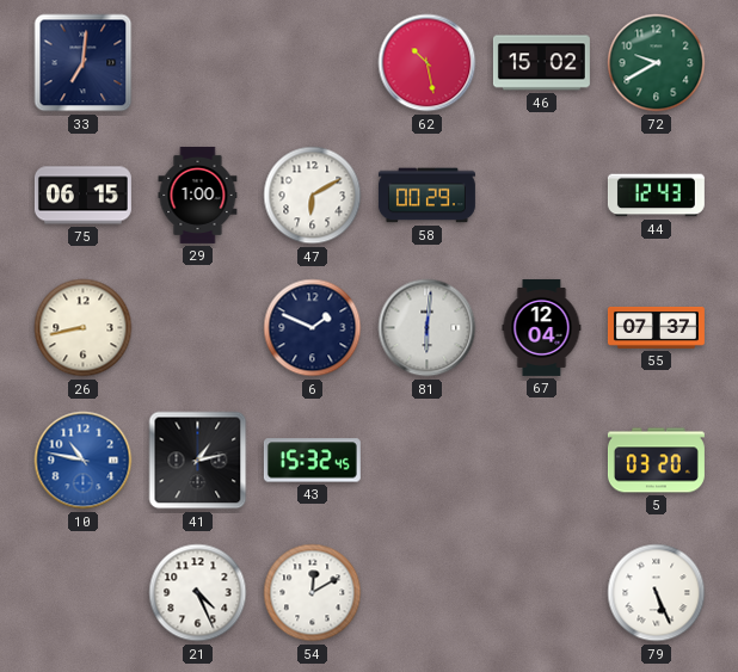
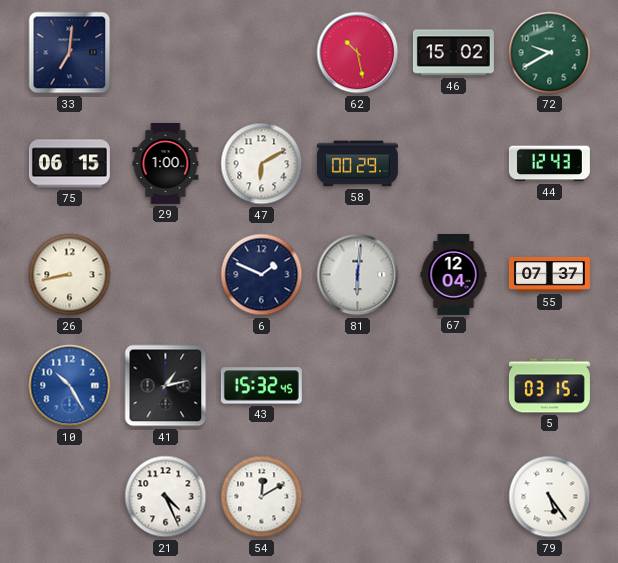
10: 10:47 -> 10:25 (70, 386)
5: 03:20 -> 03:15 (549, 386)
79: 5:26 -> 5:24 (550, 497)
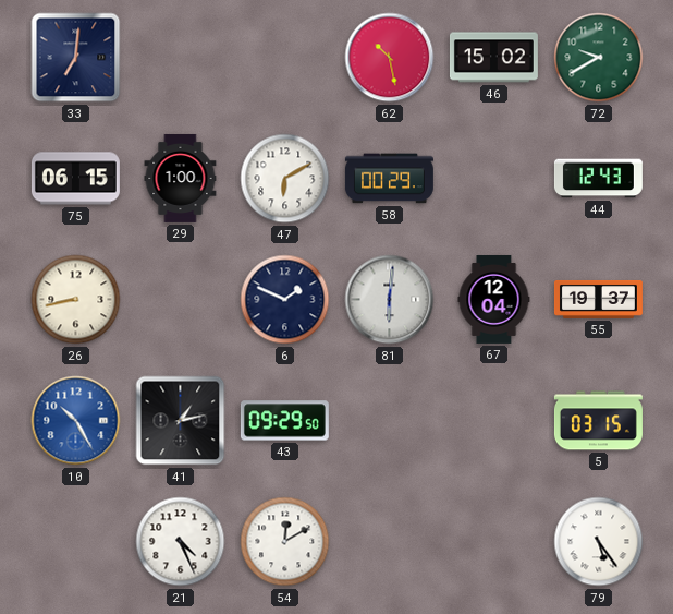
55: 07:37 -> 19:37 (598, 299)
43: 15:32 -> 09:29 (284, 421)
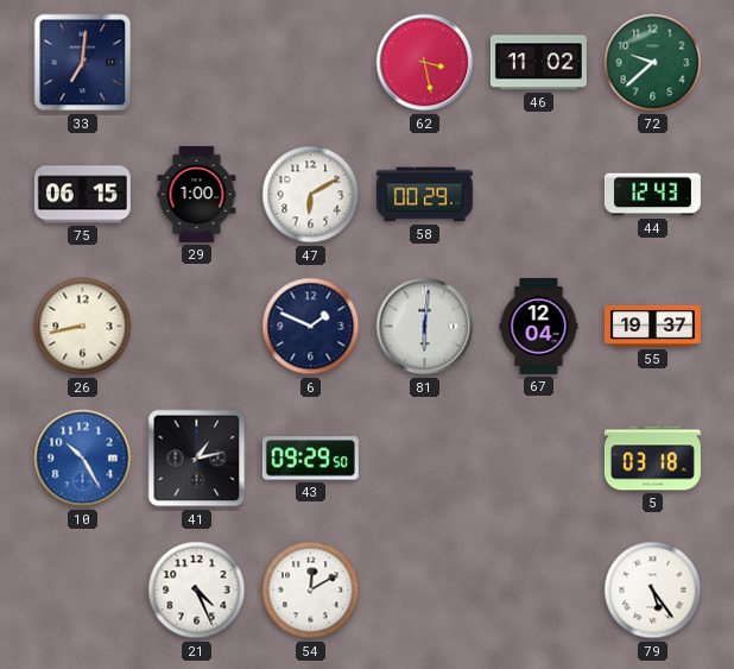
62: 10:28 -> 3:28 (425, 63)
46: 15:02 -> 11:02 (538, 63)
72: 9:40 -> 9:38 (653, 63)
5: 03:15 -> 03:18 (652, 459)
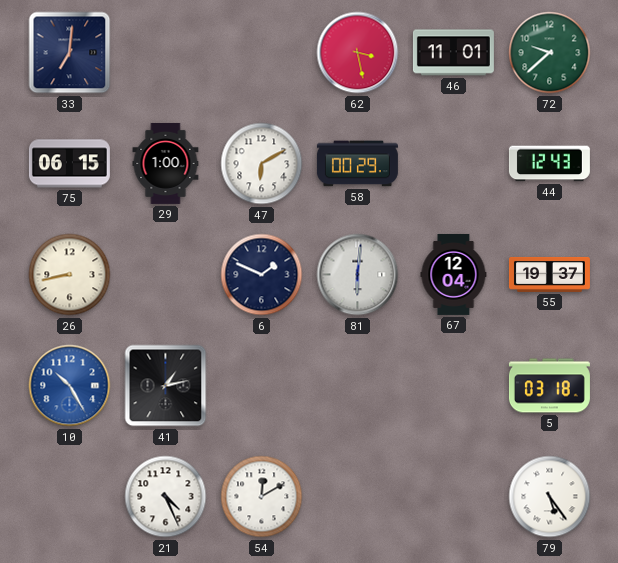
46: 11:02 -> 11:01 (453, 53)
43: 09:29 -> none (310, 459)
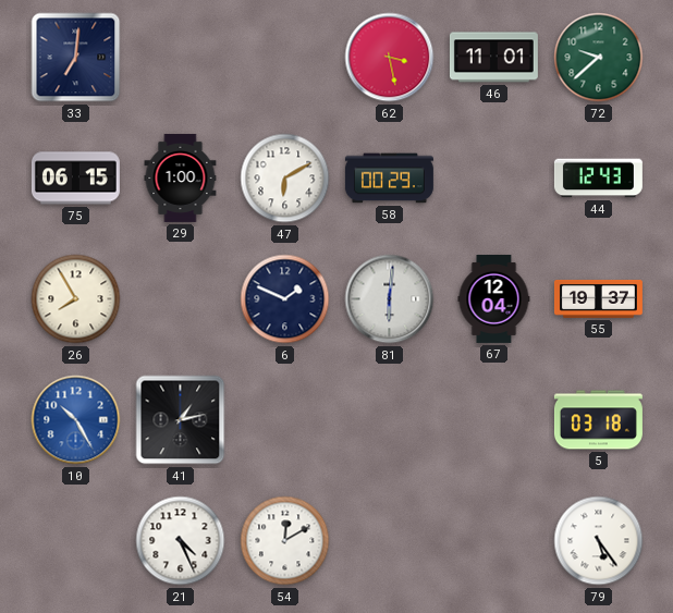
26: 8:43 -> 7:55 (76, 299)
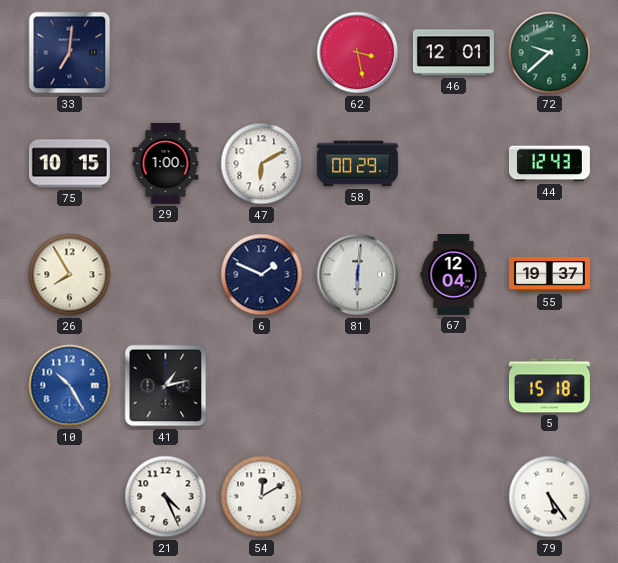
46: 11:01 -> 12:01 (453, 53)
75: 06:15 -> 10:15 (69, 164)
5: 03:18 -> 15:18 (549, 386)
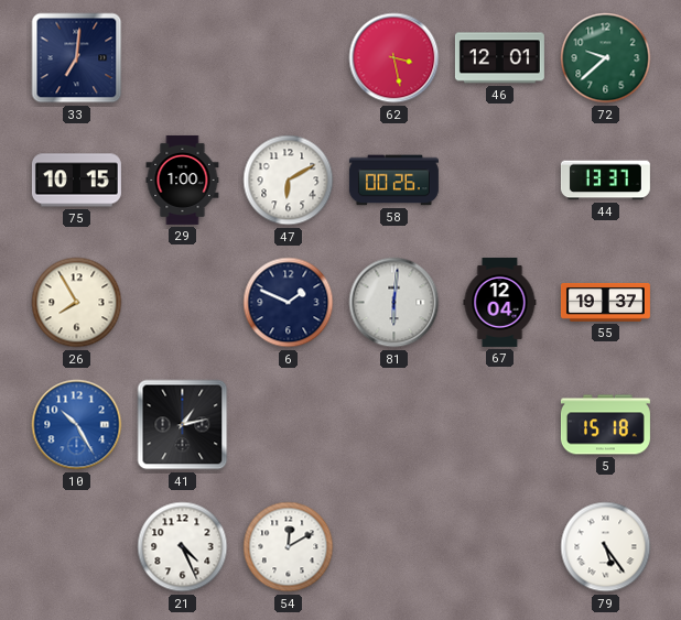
58: 00:29 -> 00:26 (393, 181)
44: 12:43 -> 13:37 (605, 181)
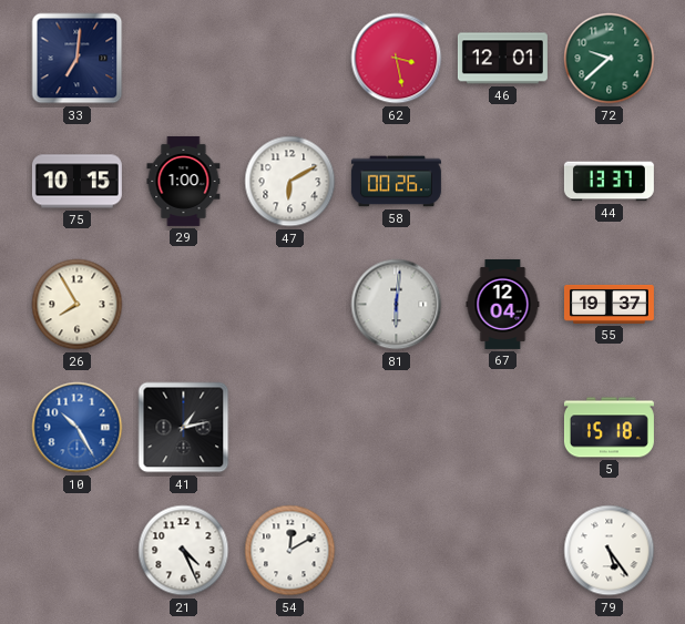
6: 1:49 -> none (289, 303)
